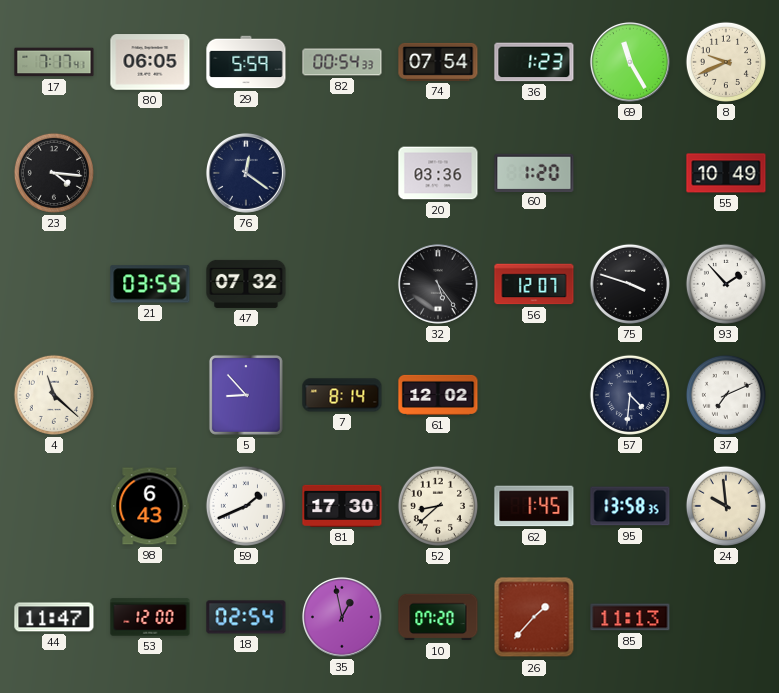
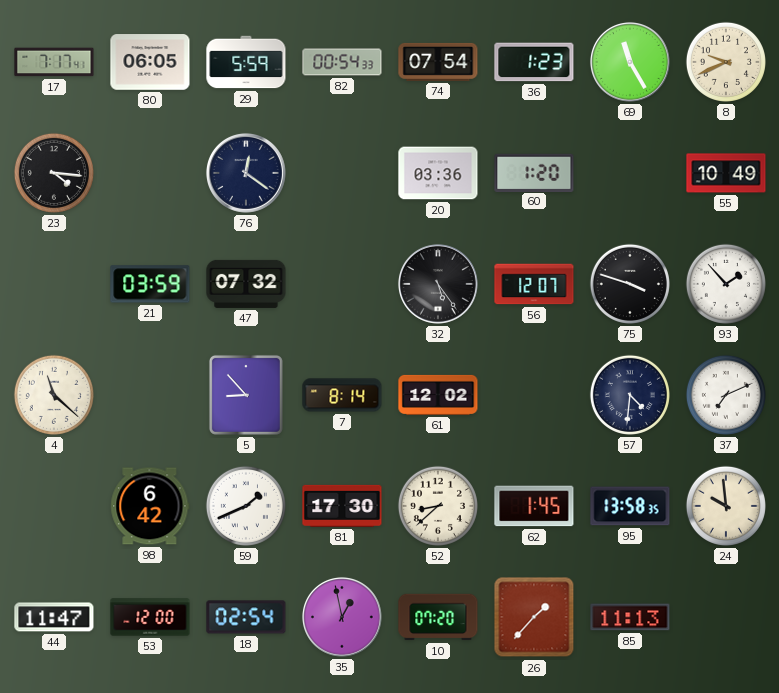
98: 6:43 -> 6:42 (150, 506)
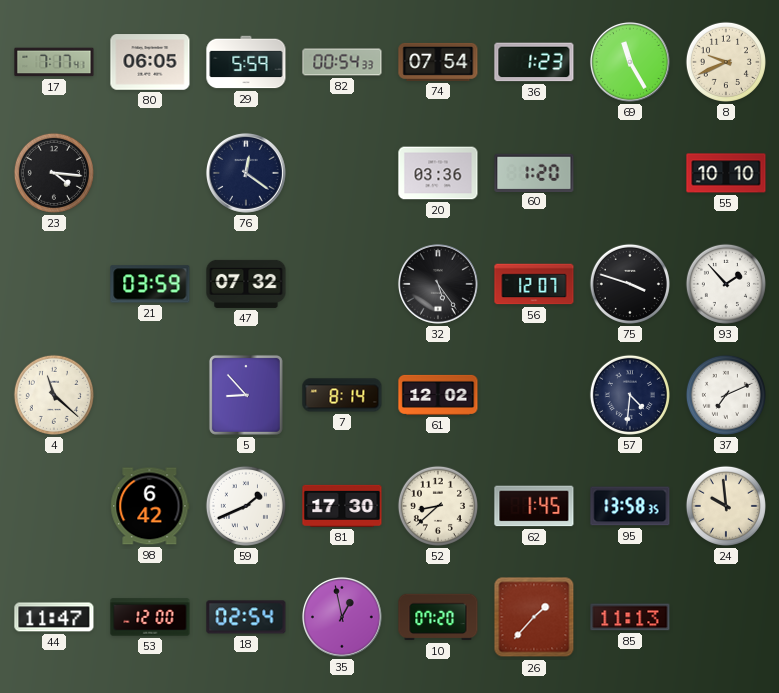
55: 10:49 -> 10:10 (726, 173)
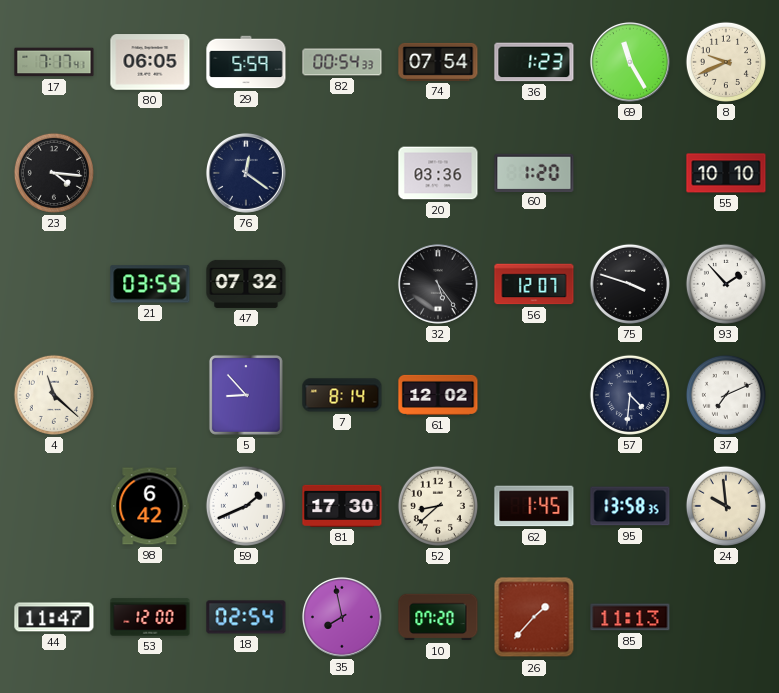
35: 12:58 -> 7:58 (342, 617)
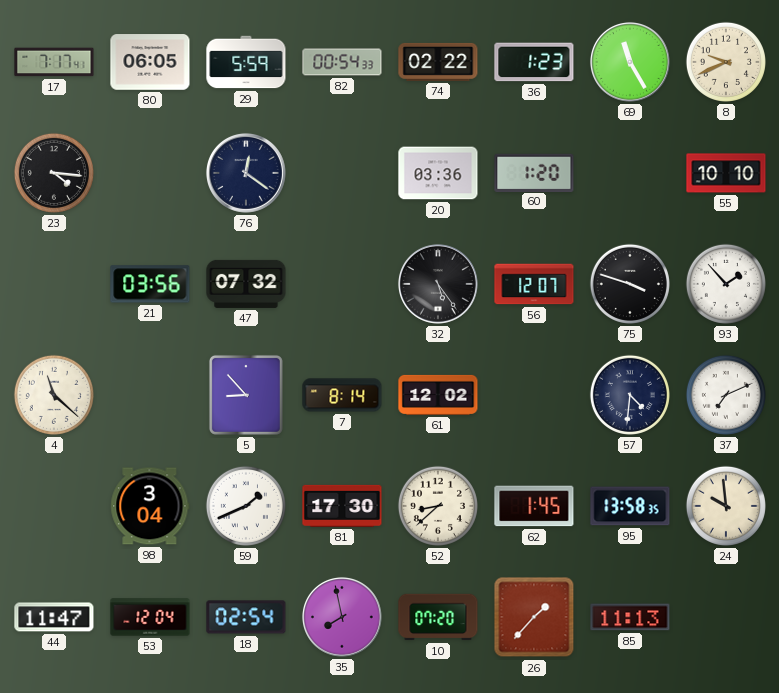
74: 07:54 -> 02:22 (438, 62)
21: 03:59 -> 03:56 (150, 284)
98: 6:42 -> 3:04 (150, 506)
53: 12:00 -> 12:04 (150, 617)
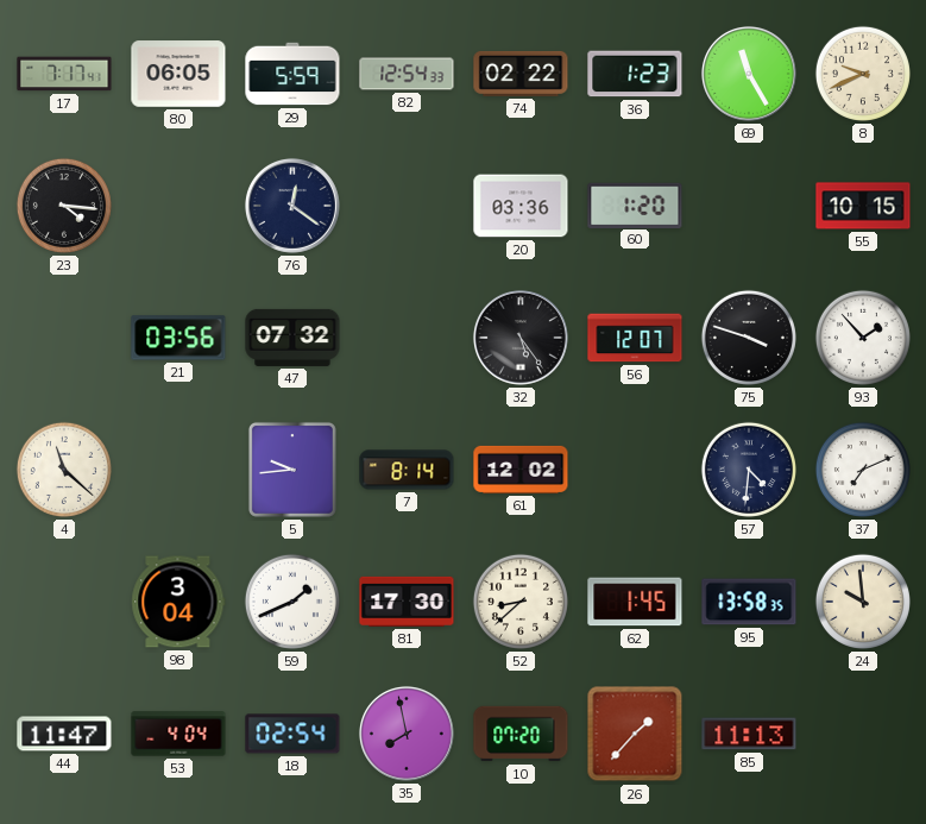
82: 00:54 -> 12:54 (407, 74)
55: 10:10 -> 10:15 (863, 206)
5: 8:53 -> 9:44 (292, 470)
53: 12:04 -> 4:04 (178, 734)
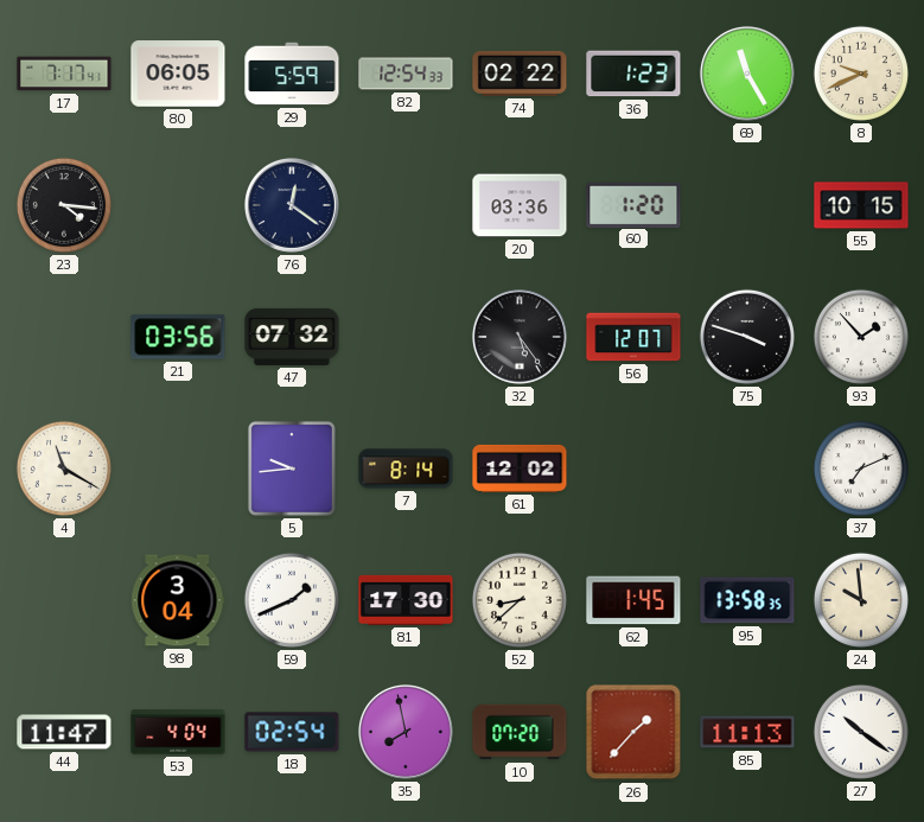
4: 11:22 -> 11:20 (64, 469)
57: 4:31 -> none (749, 470)
27: none -> 10:21 (861, 732)
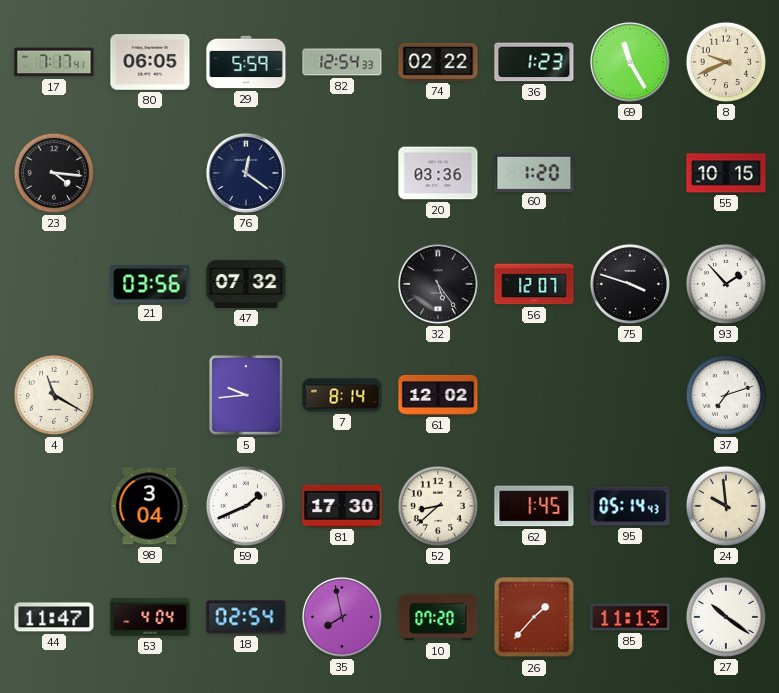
37: 7:11 -> 7:12 (726, 395)
95: 13:58 -> 05:14 (630, 506)
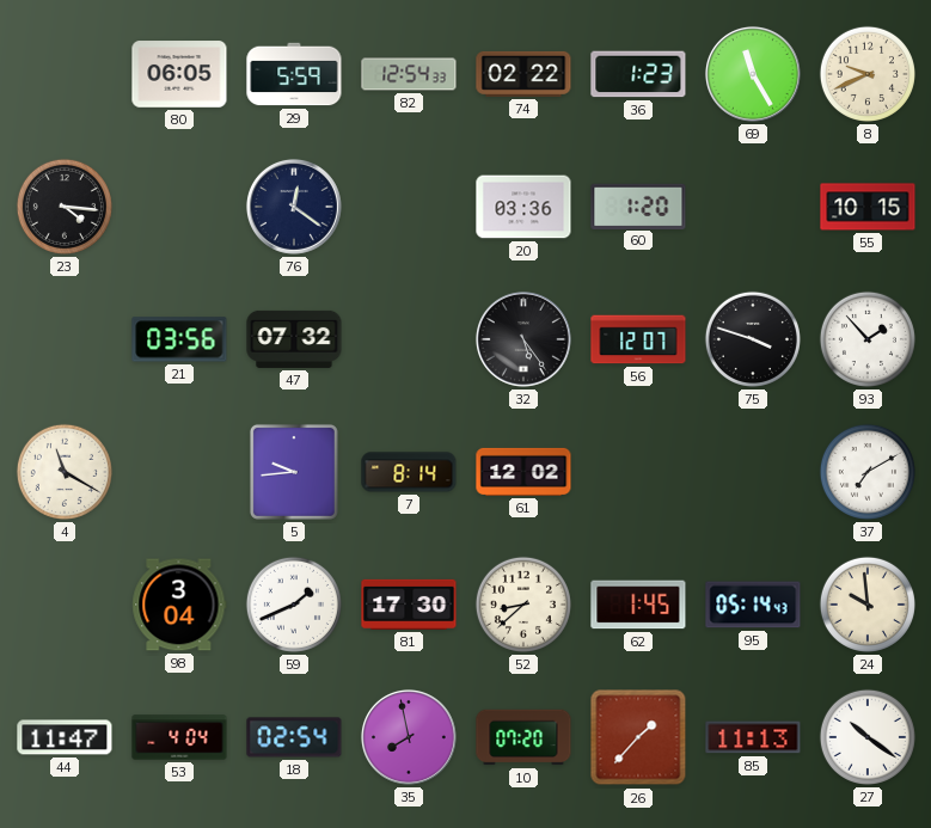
17: 7:17 -> none (54, 62)
37: 7:12 -> 7:10 (868, 472)
